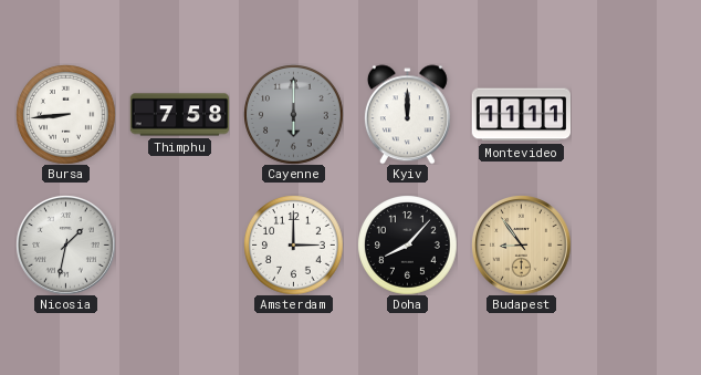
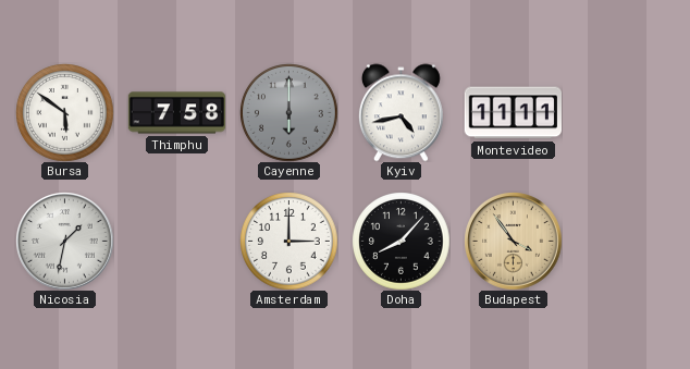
Bursa: 8:44 -> 5:51 (65, 113)
Kyiv: 12:00 -> 4:43 (401, 112)
Budapest: 8:54 -> 3:54 (514, 242)
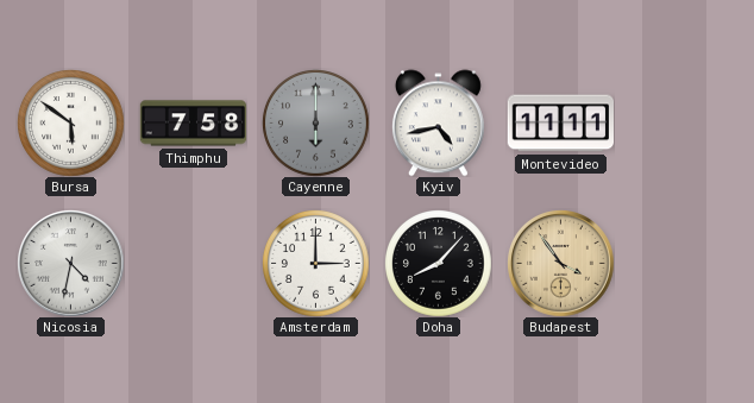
Nicosia: 1:32 -> 4:32 (71, 264)
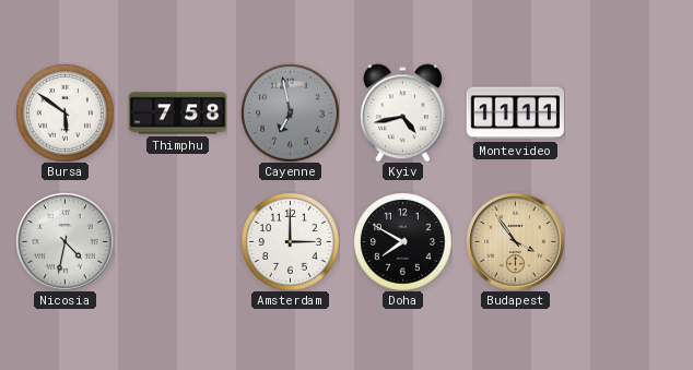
Cayenne: 6:00 -> 6:58 (291, 114)
Doha: 8:07 -> 7:50 (403, 242)
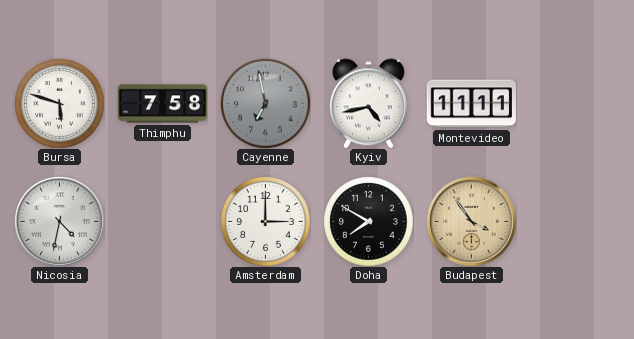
Bursa: 5:51 -> 5:48 (60, 104)
